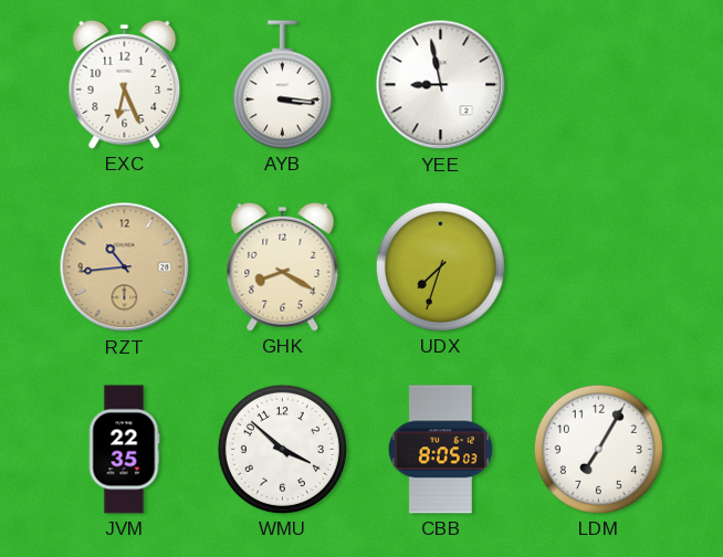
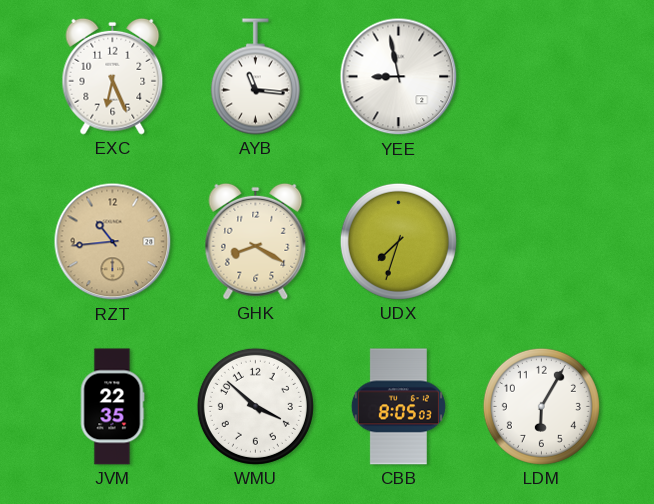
AYB: 3:16 -> 11:16 (255, 77)
LDM: 7:05 -> 6:05 (541, 406)
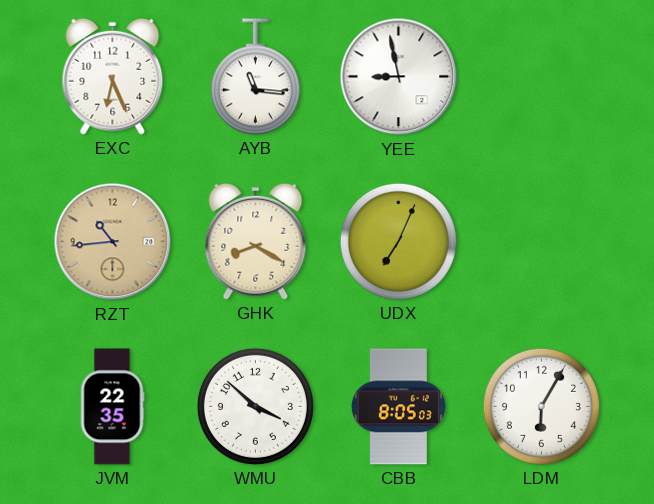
UDX: 7:33 -> 7:04 (398, 241)
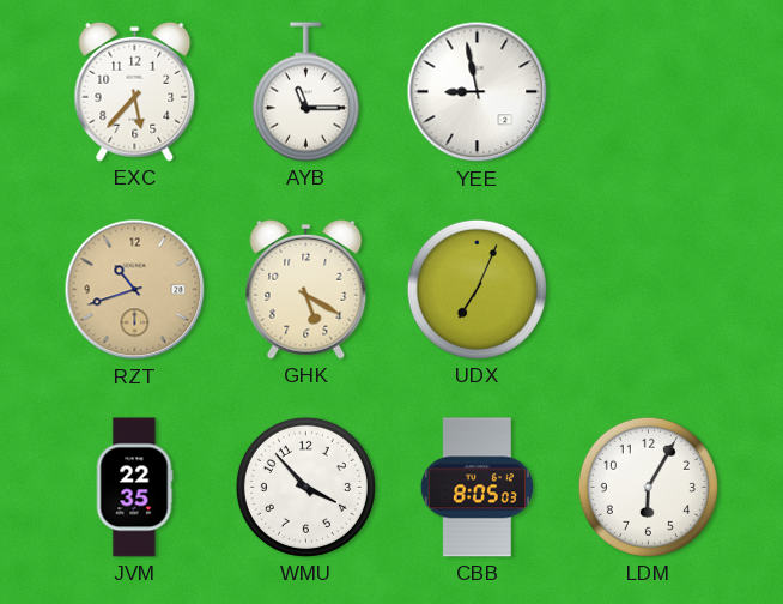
EXC: 6:26 -> 5:37 (135, 91)
AYB: 11:16 -> 11:15 (305, 92)
RZT: 10:44 -> 10:42 (135, 290)
GHK: 8:20 -> 5:20 (306, 289)
WMU: 3:52 -> 3:53 (305, 487)
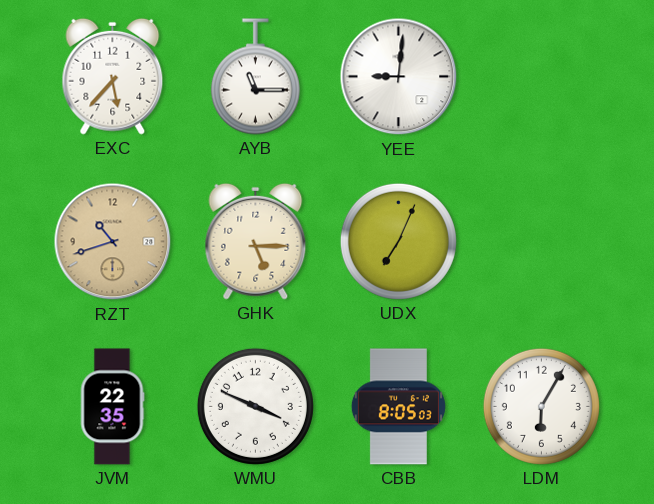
YEE: 8:58 -> 9:01 (399, 77)
GHK: 5:20 -> 5:15 (256, 241)
WMU: 3:53 -> 3:49 (255, 406)
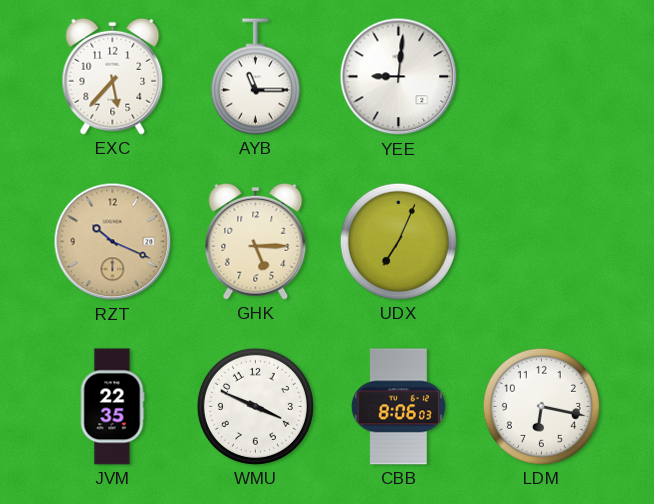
RZT: 10:42 -> 10:19 (113, 242)
CBB: 8:05 -> 8:06 (398, 407)
LDM: 6:05 -> 6:17 (541, 406)
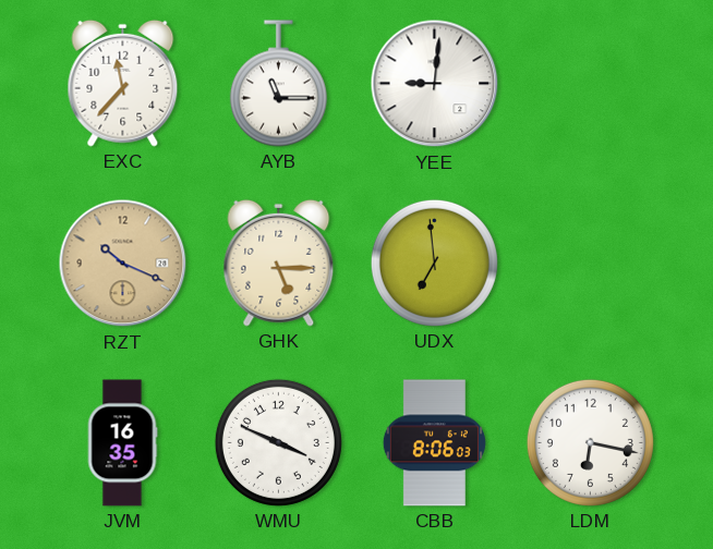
EXC: 5:37 -> 11:37 (123, 83)
UDX: 7:04 -> 6:59 (434, 263)
JVM: 22:35 -> 16:35 (122, 443)
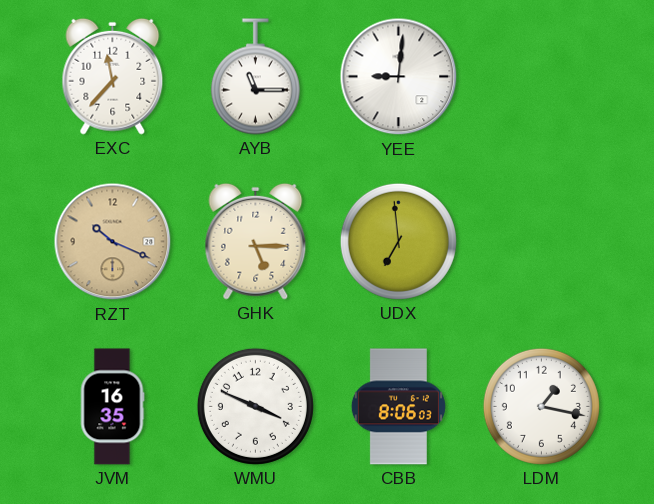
LDM: 6:17 -> 1:17 (541, 406)
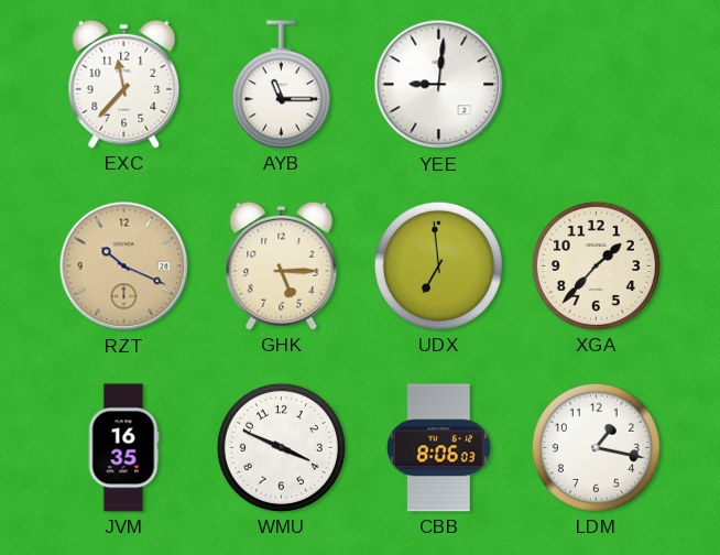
XGA: none -> 1:37 (596, 265)
